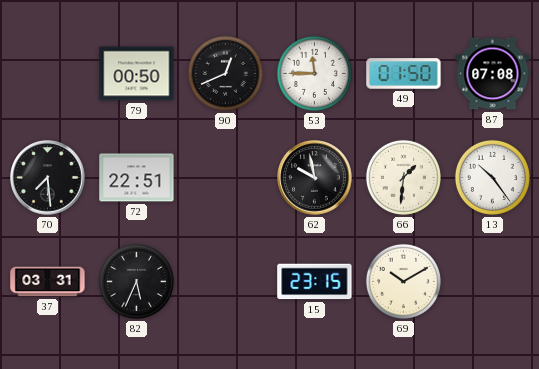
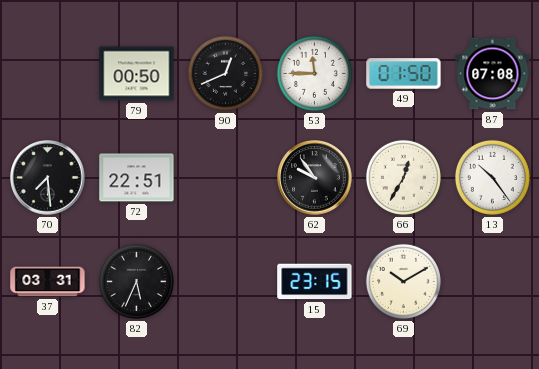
62: 9:58 -> 9:54 (315, 178)
66: 1:31 -> 12:35 (403, 177)
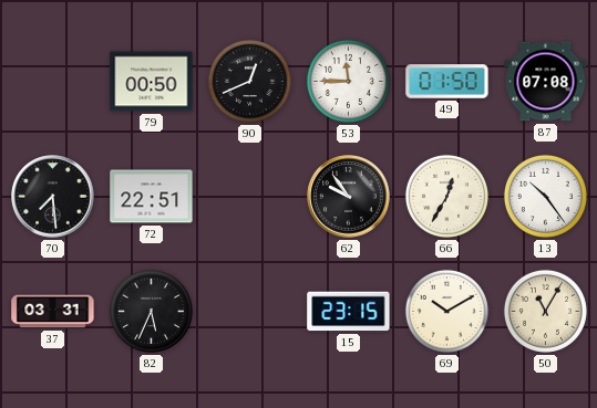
50: none -> 11:05 (545, 311)
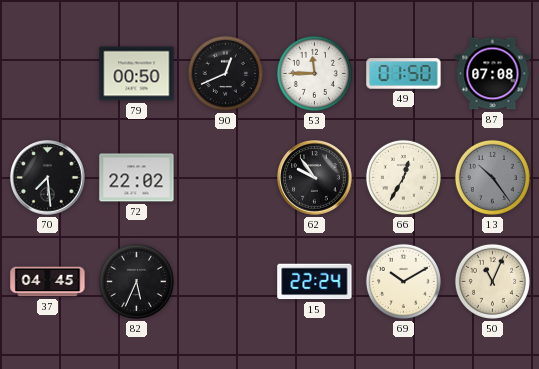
72: 22:51 -> 22:02 (137, 178)
13 dial: white -> grey (492, 177)
37: 03:31 -> 04:45 (48, 282)
15: 23:15 -> 22:24 (315, 282)
50: 11:05 -> 11:04 (492, 281)
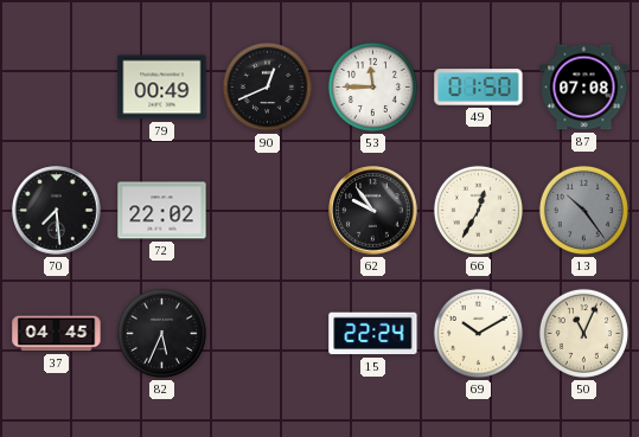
79: 00:50 -> 00:49 (162, 88)
